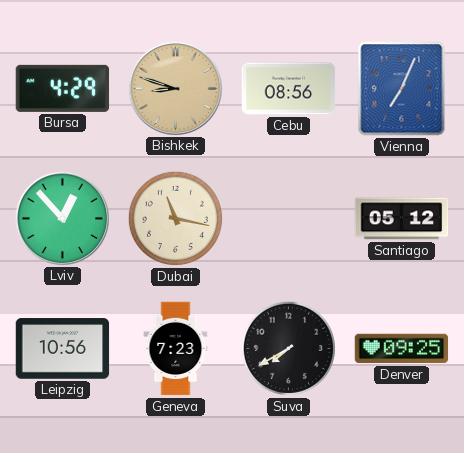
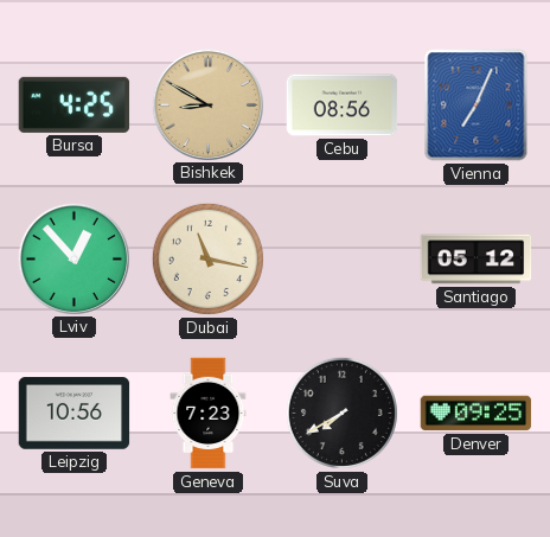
Bursa: 4:29 -> 4:25 (75, 104)
Bishkek: 8:48 -> 8:50 (207, 104)
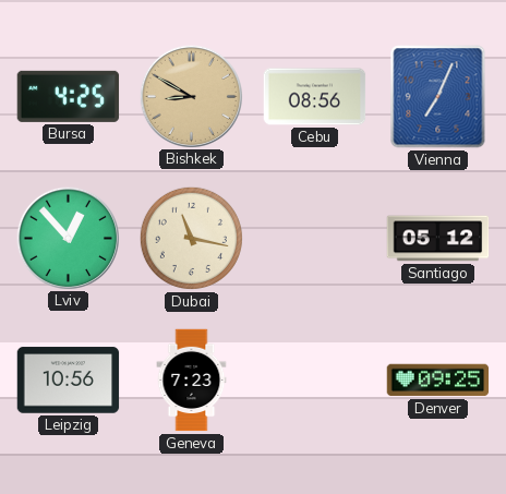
Suva: 7:40 -> none (341, 413)
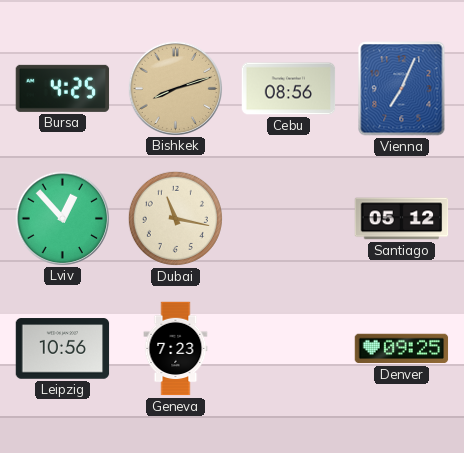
Bishkek: 8:50 -> 8:12 (175, 88)
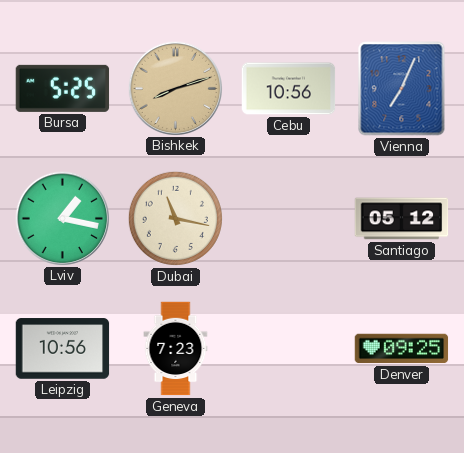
Bursa: 4:25 -> 5:25 (63, 88)
Cebu: 08:56 -> 10:56 (289, 89)
Lviv: 12:53 -> 1:17 (62, 218)
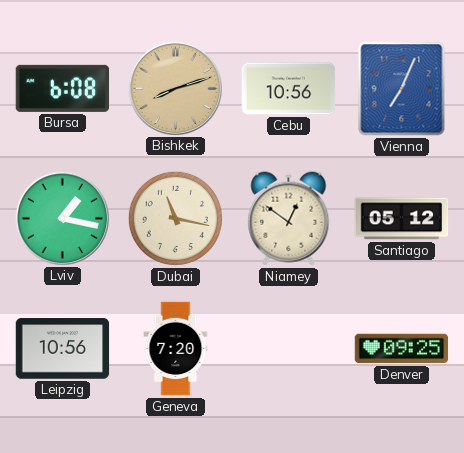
Bursa: 5:25 -> 6:08 (63, 88)
Niamey: none -> 12:51 (289, 219)
Geneva: 7:23 -> 7:20 (176, 349)
